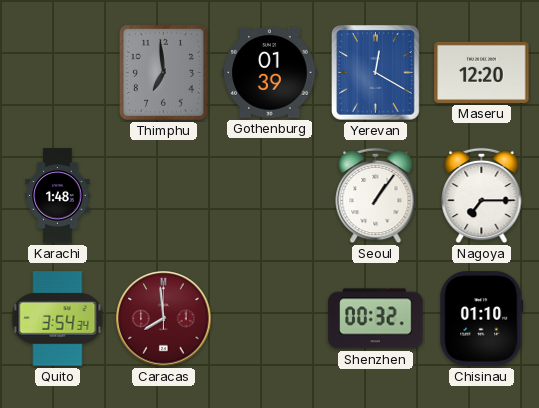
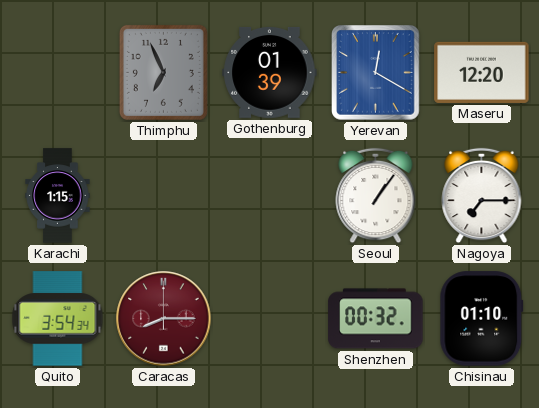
Thimphu: 6:59 -> 6:56 (163, 72)
Karachi: 1:48 -> 1:15 (58, 196)
Caracas: 7:59 -> 8:15 (164, 319)
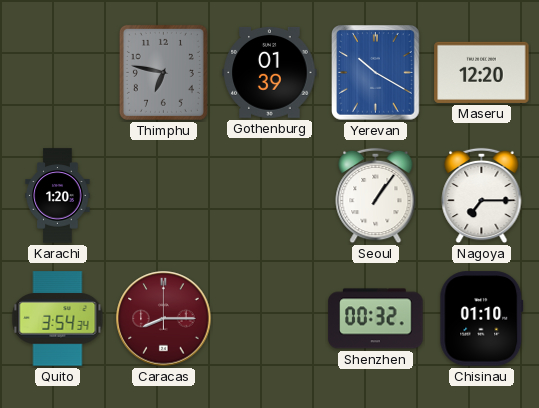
Thimphu: 6:56 -> 6:47 (163, 72)
Yerevan: 12:20 -> 10:20 (376, 73)
Karachi: 1:15 -> 1:20 (58, 196)
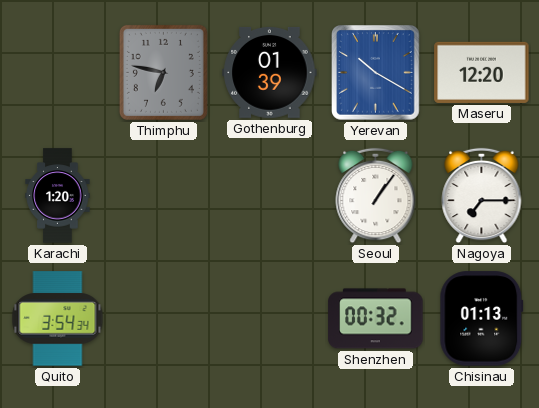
Caracas: 8:15 -> none (164, 319)
Chisinau: 01:10 -> 01:13 (482, 319)
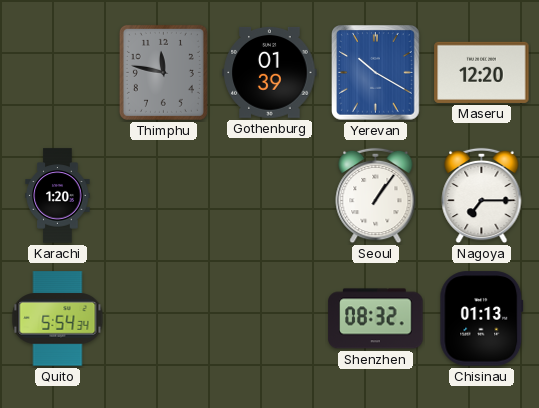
Thimphu: 6:47 -> 11:47 (163, 72)
Quito: 3:54 -> 5:54 (58, 319)
Shenzhen: 00:32 -> 08:32 (376, 319)
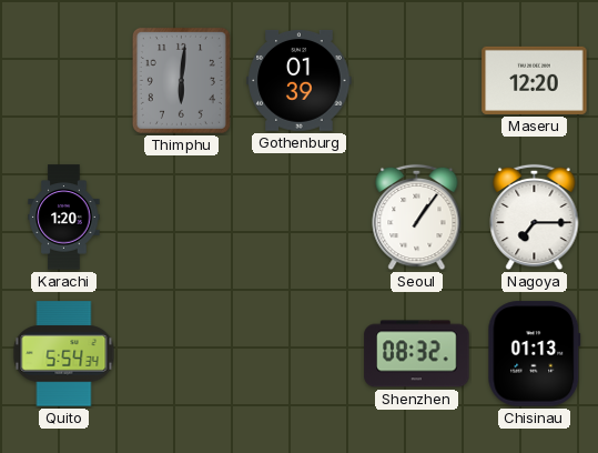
Thimphu: 11:47 -> 6:01 (181, 80)
Yerevan: 10:20 -> none (376, 73)
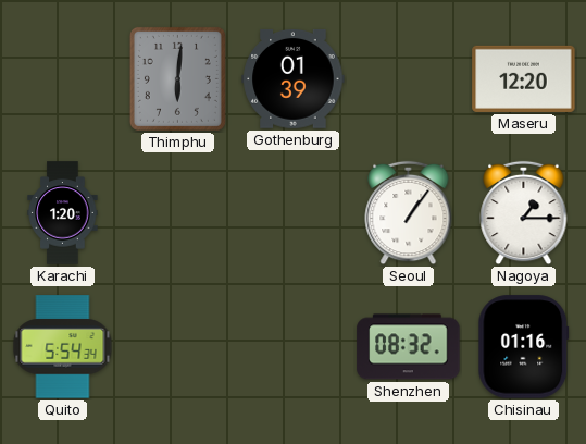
Nagoya: 7:15 -> 1:15 (524, 213)
Chisinau: 01:13 -> 01:16 (524, 347)
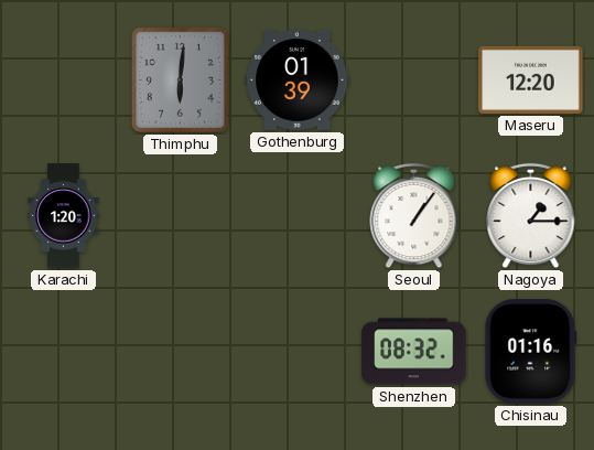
Quito: 5:54 -> none (63, 347)
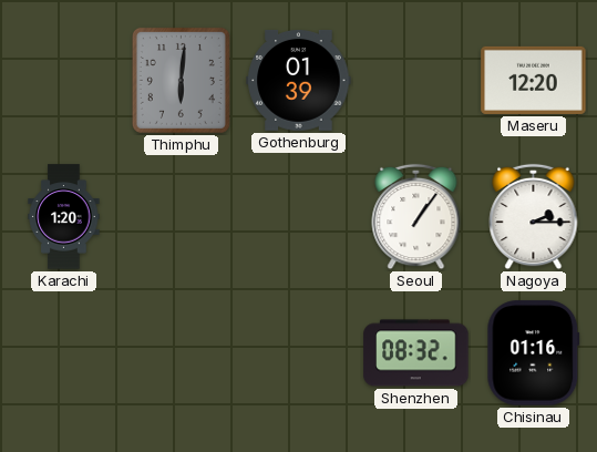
Nagoya: 1:15 -> 2:15 (534, 217)
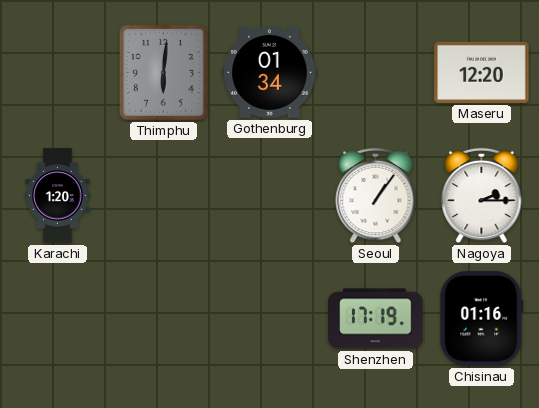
Gothenburg: 01:39 -> 01:34 (270, 73)
Shenzhen: 08:32 -> 17:19 (376, 319)
